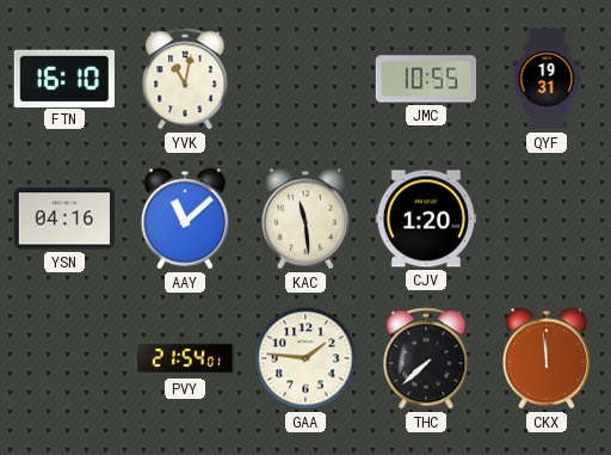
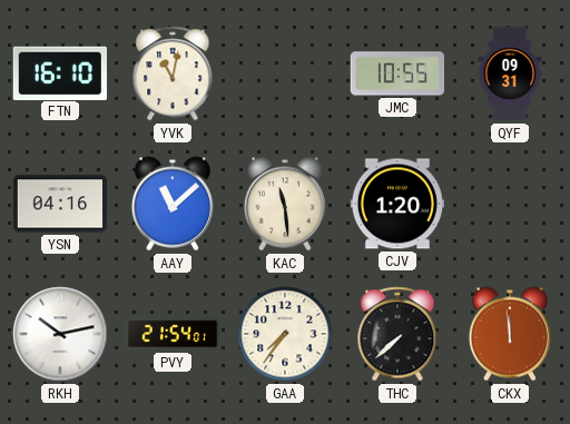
QYF: 19:31 -> 09:31 (510, 73)
RKH: none -> 10:13 (60, 334)
GAA: 1:46 -> 7:36 (285, 334)
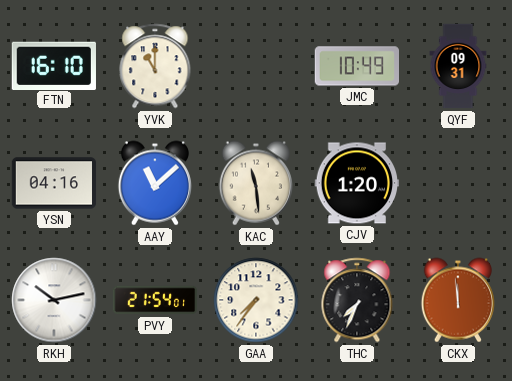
YVK: 11:02 -> 11:00 (155, 66)
JMC: 10:55 -> 10:49 (356, 66)
THC: 7:38 -> 7:34 (357, 300)
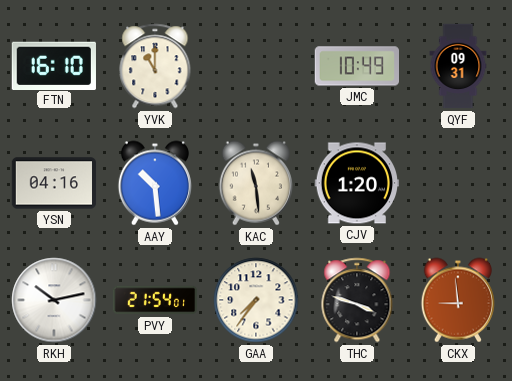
AAY: 11:08 -> 10:29 (154, 183)
THC: 7:34 -> 3:48 (357, 300)
CKX: 11:59 -> 8:59 (457, 300)
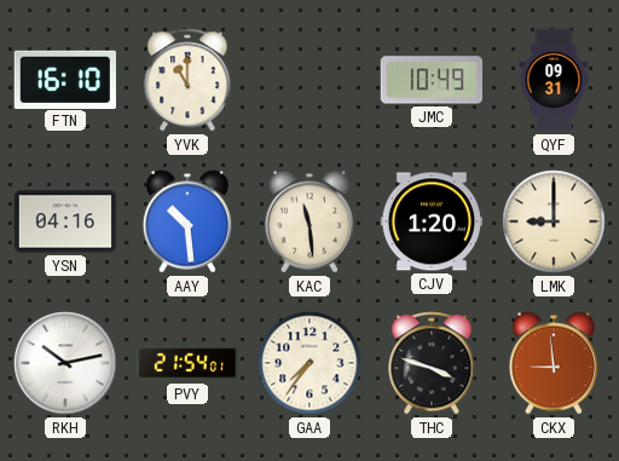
LMK: none -> 9:00 (554, 221)
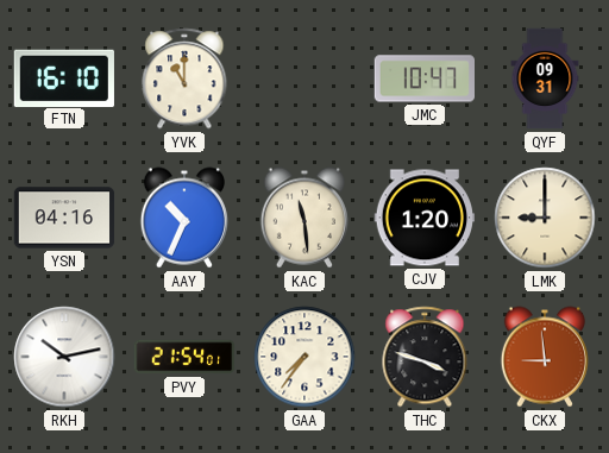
JMC: 10:49 -> 10:47 (423, 78)
AAY: 10:29 -> 10:34 (183, 218)
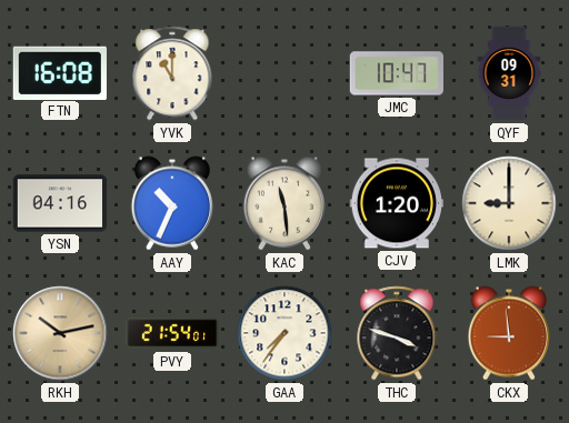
FTN: 16:10 -> 16:08 (60, 72)
RKH dial: white -> champagne (60, 333)
